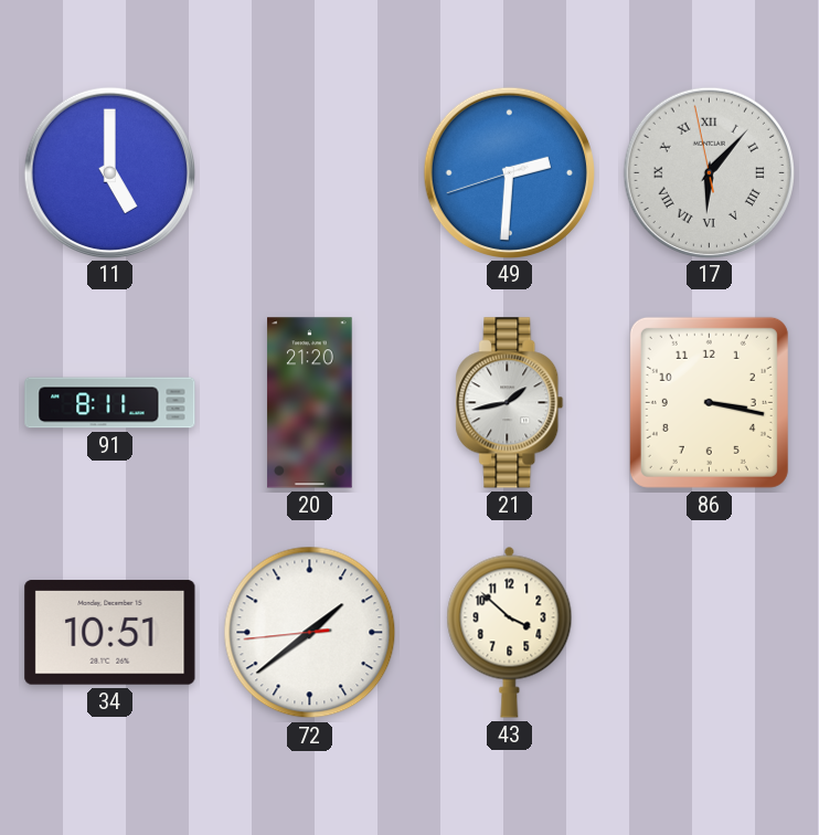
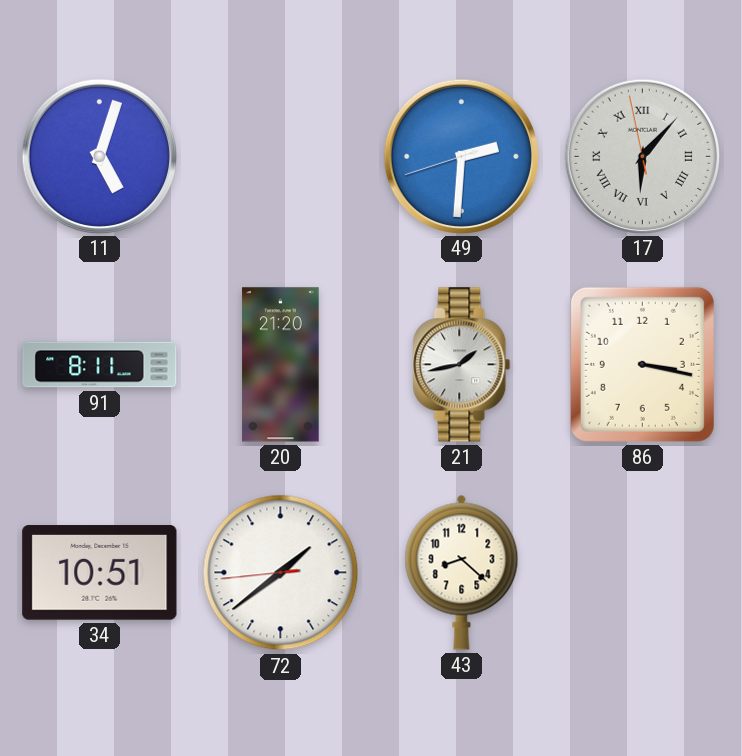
11: 5:00 -> 5:03 (99, 156)
43: 3:52 -> 8:22 (462, 572)
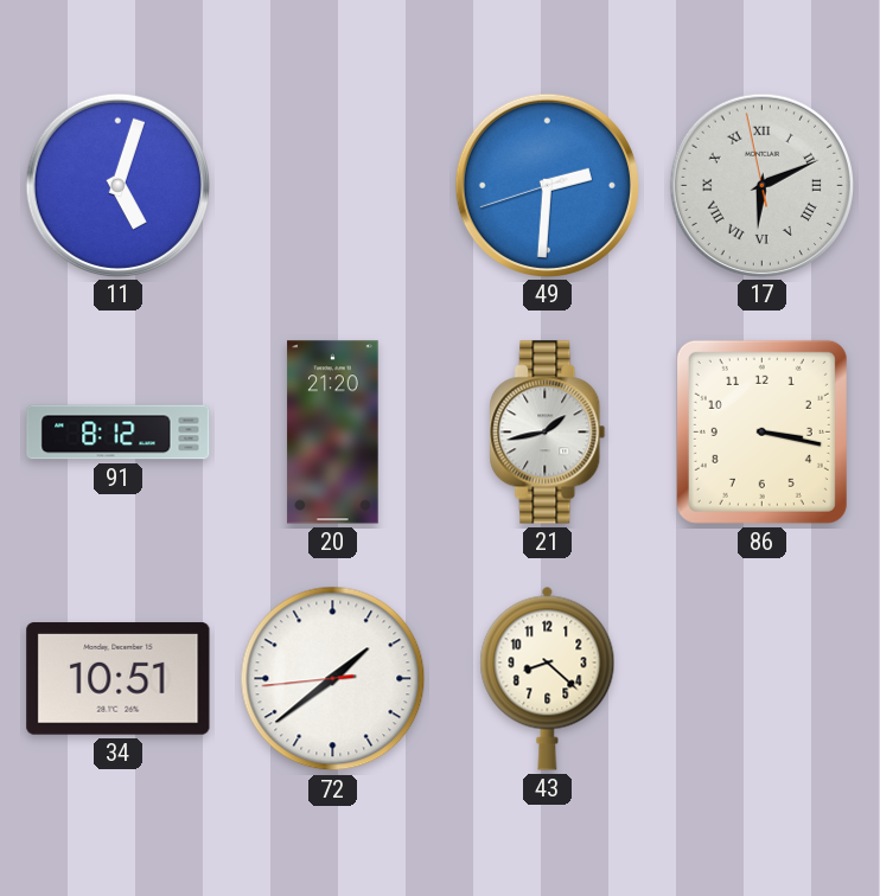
17: 6:06 -> 6:10 (761, 185)
91: 8:11 -> 8:12 (119, 433)
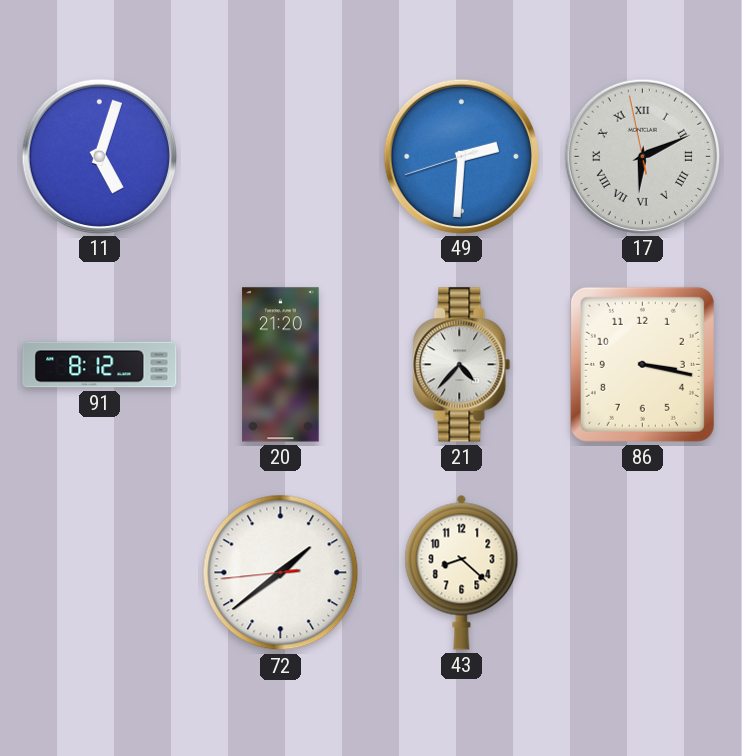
21: 1:43 -> 4:37 (462, 365)
34: 10:51 -> none (119, 679)
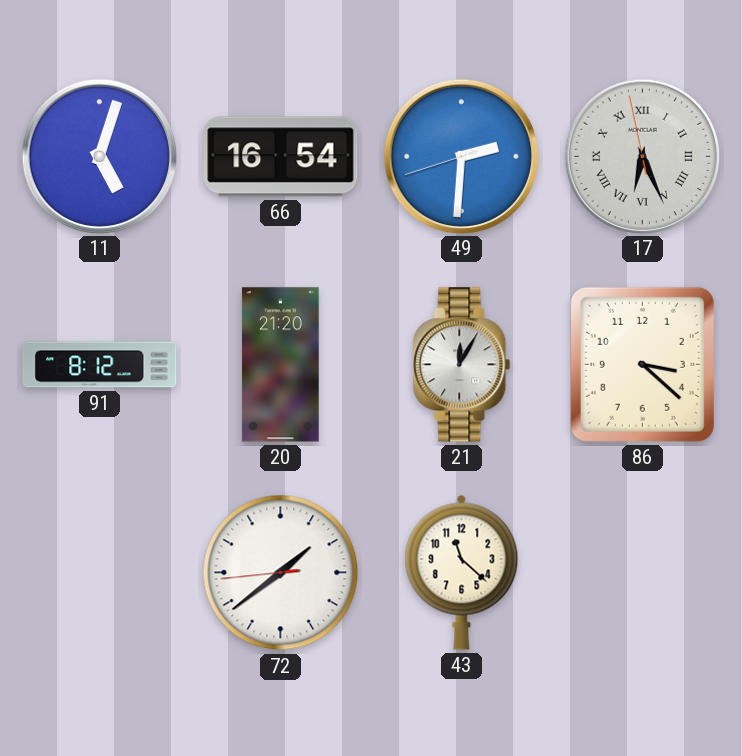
66: none -> 16:54 (281, 157)
17: 6:10 -> 6:25 (642, 156)
21: 4:37 -> 12:05 (462, 365)
86: 3:17 -> 3:22 (642, 364)
43: 8:22 -> 11:22 (462, 572)
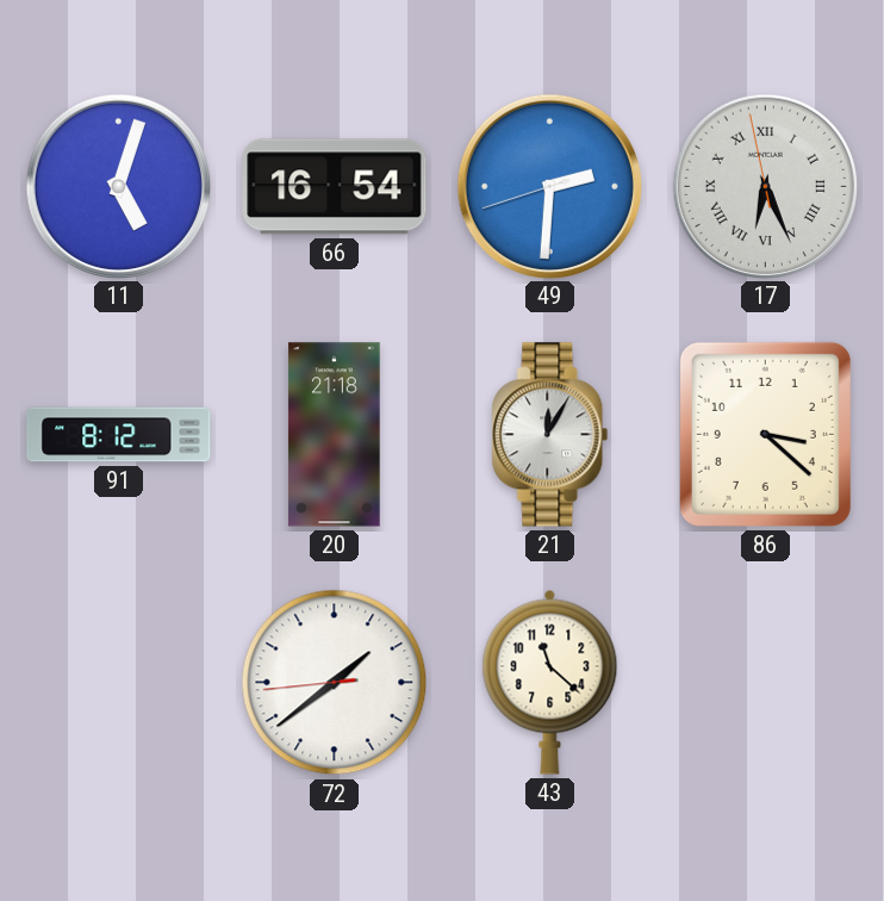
20: 21:20 -> 21:18 (335, 435)
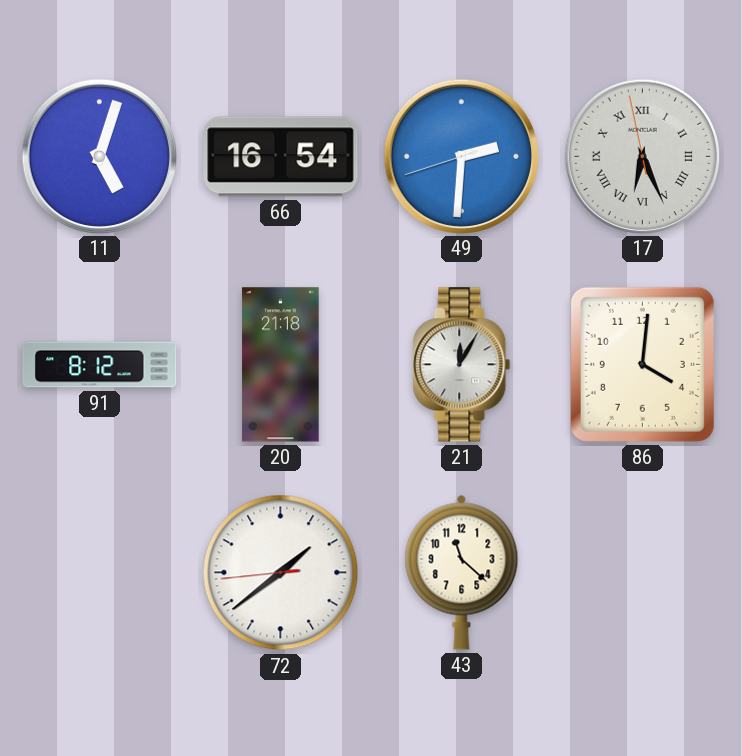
86: 3:22 -> 4:01 (642, 364)
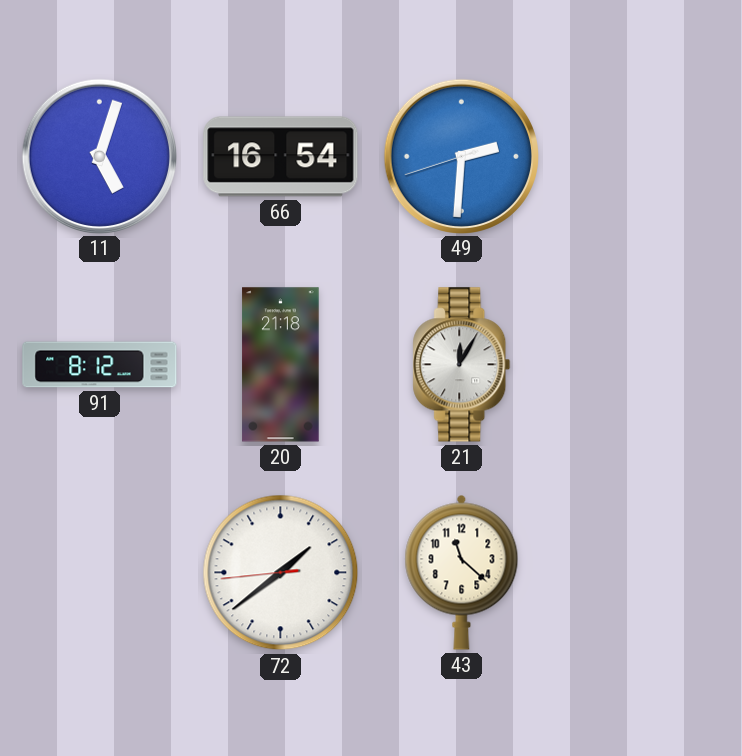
17: 6:25 -> none (642, 156)
86: 4:01 -> none (642, 364)
